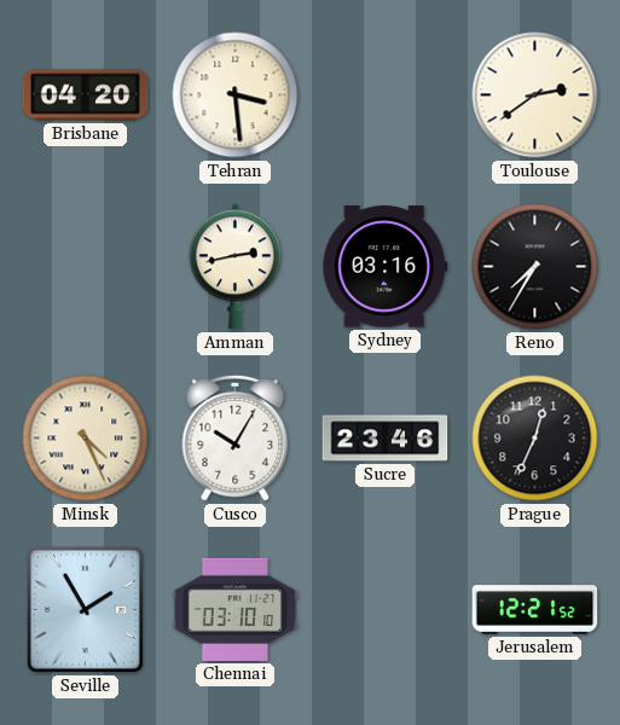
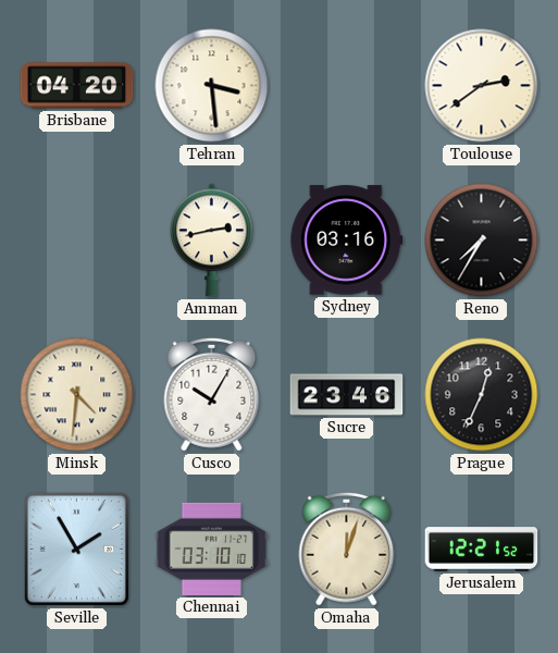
Minsk: 4:26 -> 4:31 (77, 395)
Omaha: none -> 12:03 (347, 549)
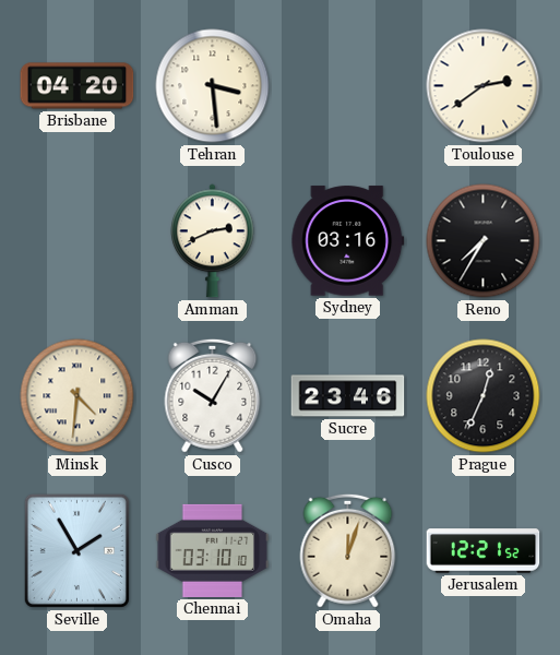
Amman: 2:43 -> 2:41 (213, 241)
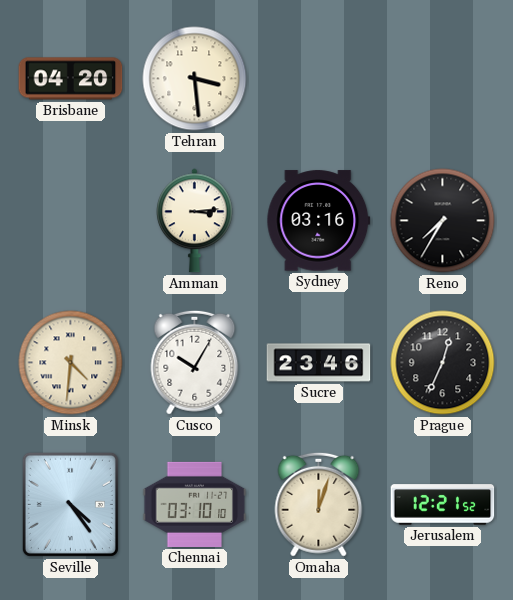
Toulouse: 2:39 -> none (484, 86)
Amman: 2:41 -> 3:14 (195, 221)
Seville: 1:55 -> 4:24 (70, 504)
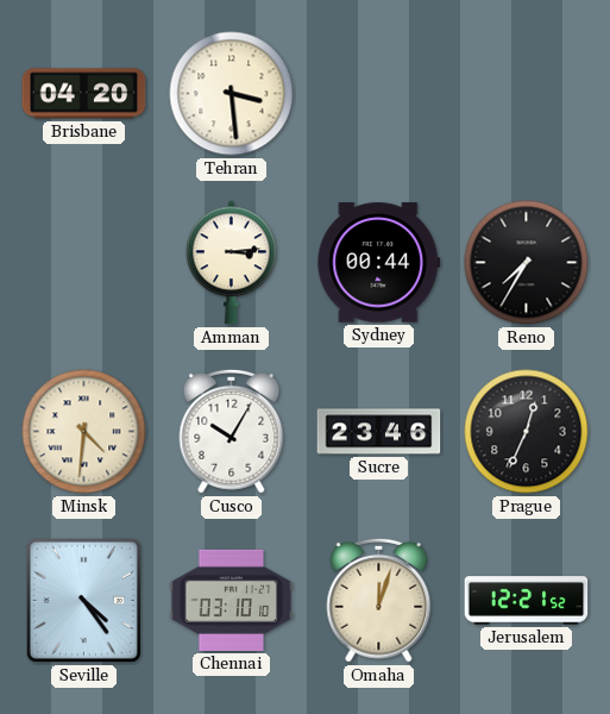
Sydney: 03:16 -> 00:44 (379, 263)
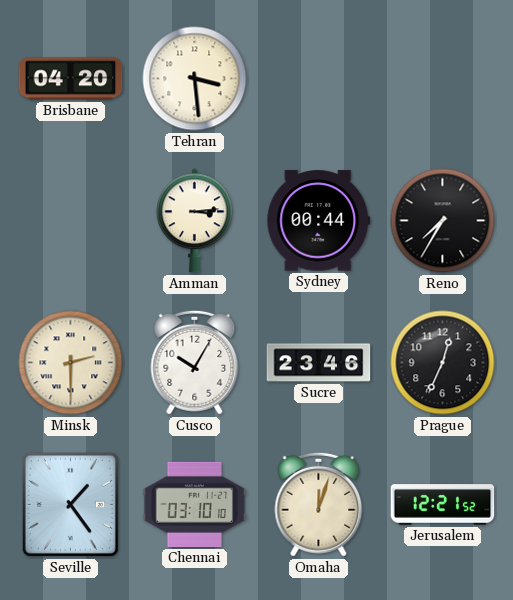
Minsk: 4:31 -> 2:30 (71, 363)
Seville: 4:24 -> 1:24 (70, 504)
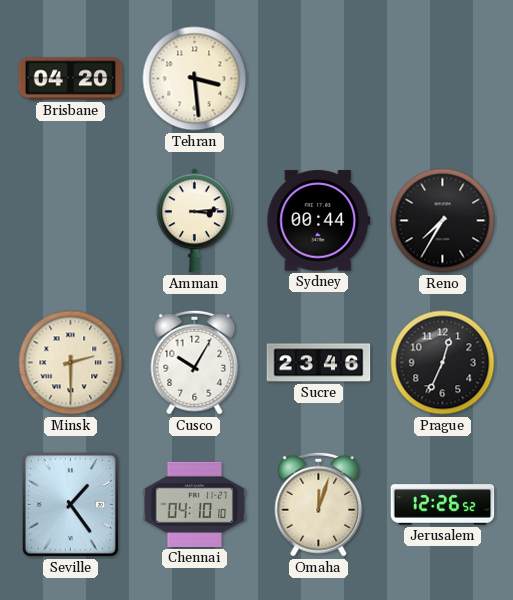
Chennai: 03:10 -> 04:10 (195, 504)
Jerusalem: 12:21 -> 12:26 (443, 505)
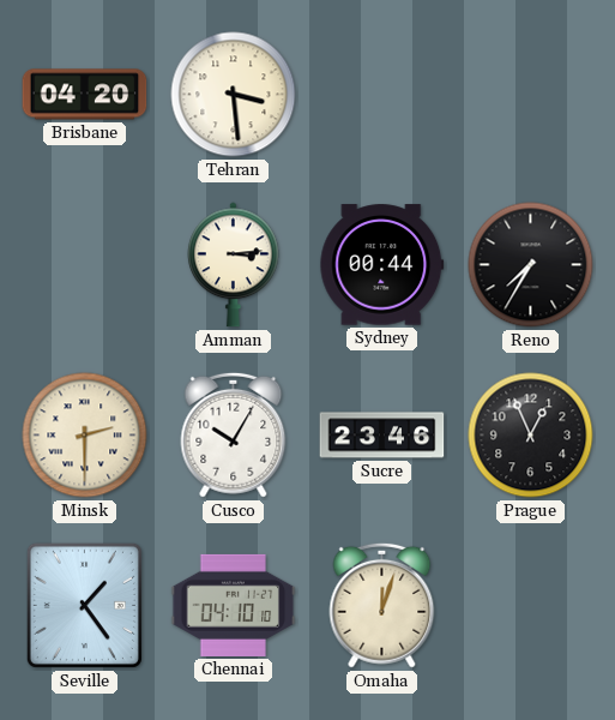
Prague: 12:34 -> 12:56 (531, 436)
Jerusalem: 12:26 -> none (443, 505)
